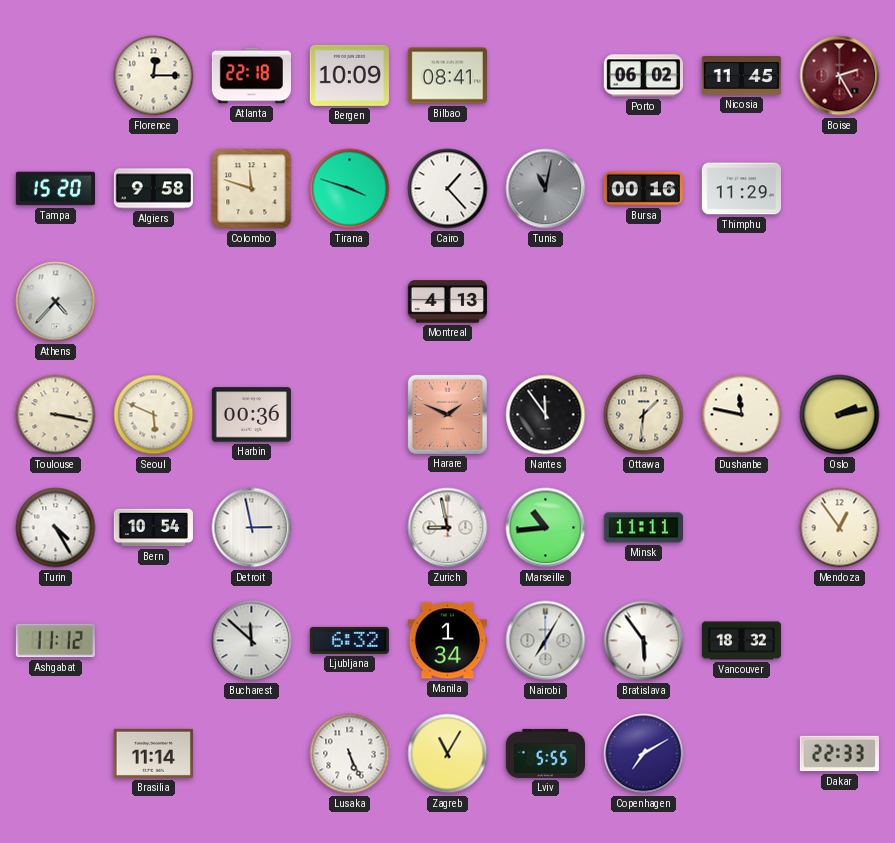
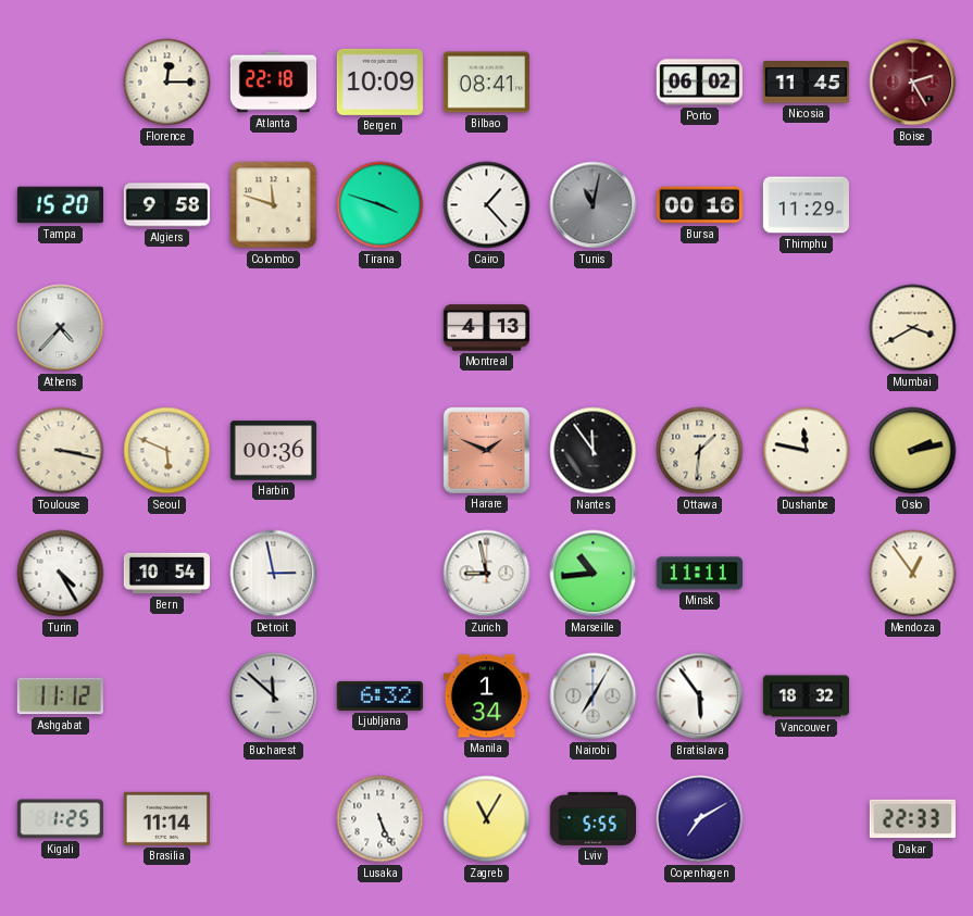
Mumbai: none -> 3:40 (913, 328)
Kigali: none -> 1:25 (60, 819)
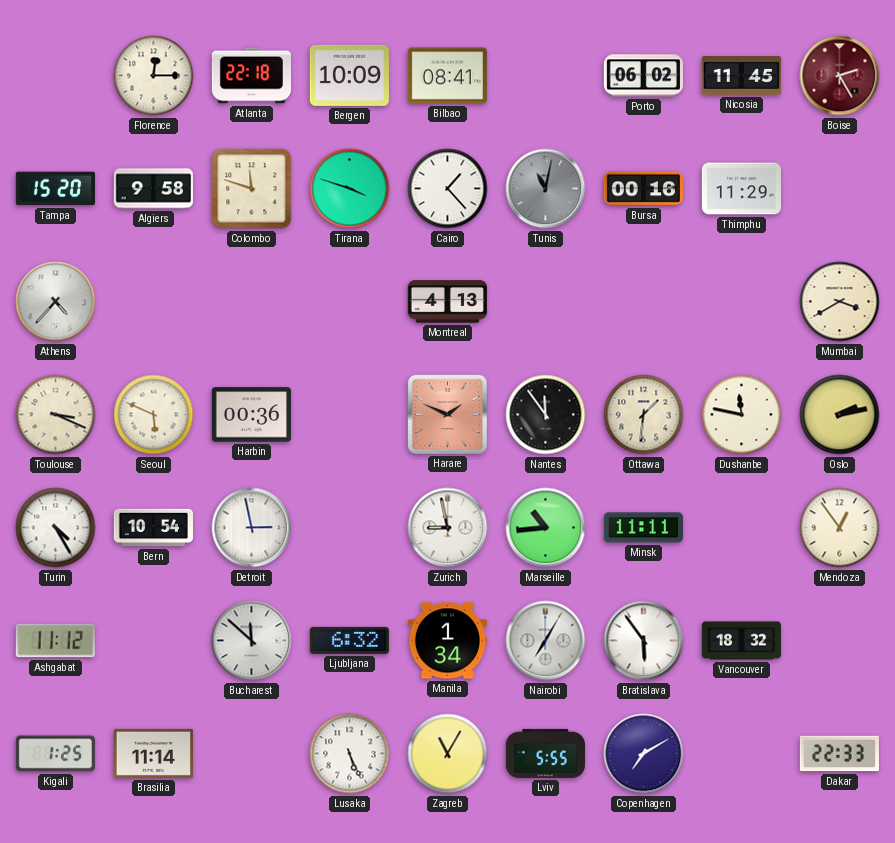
Toulouse: 3:17 -> 3:19 (56, 415)
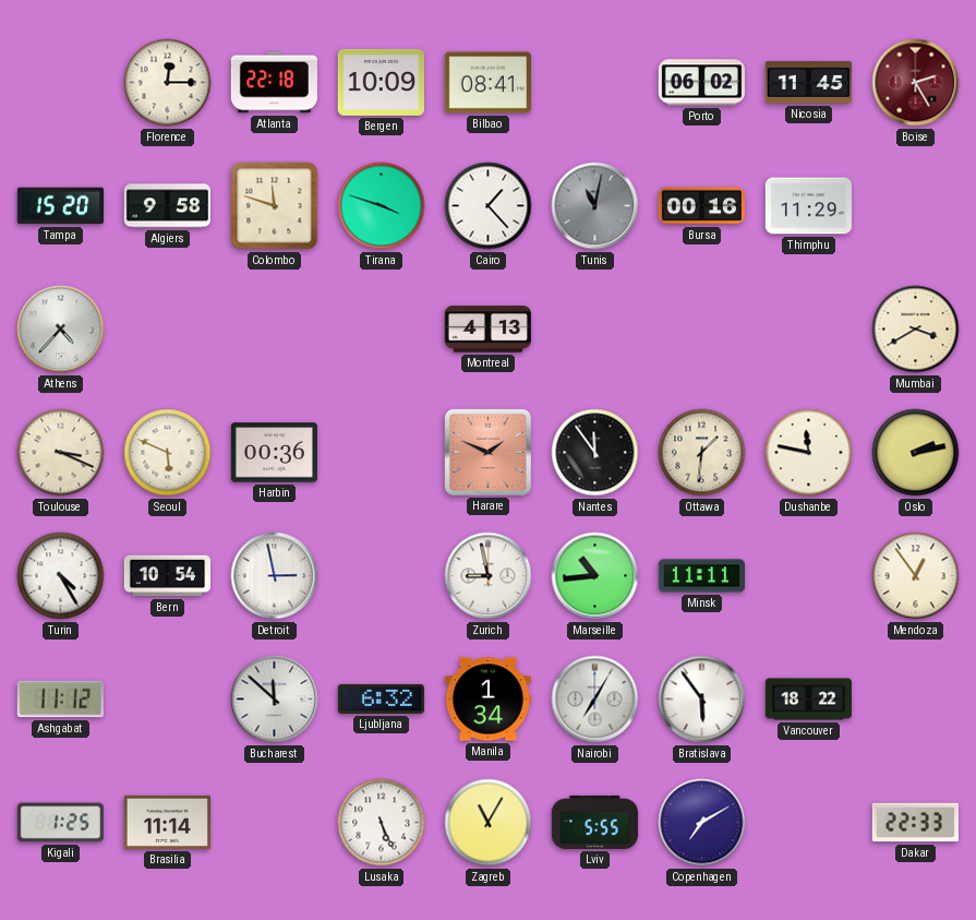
Vancouver: 18:32 -> 18:22 (808, 700)
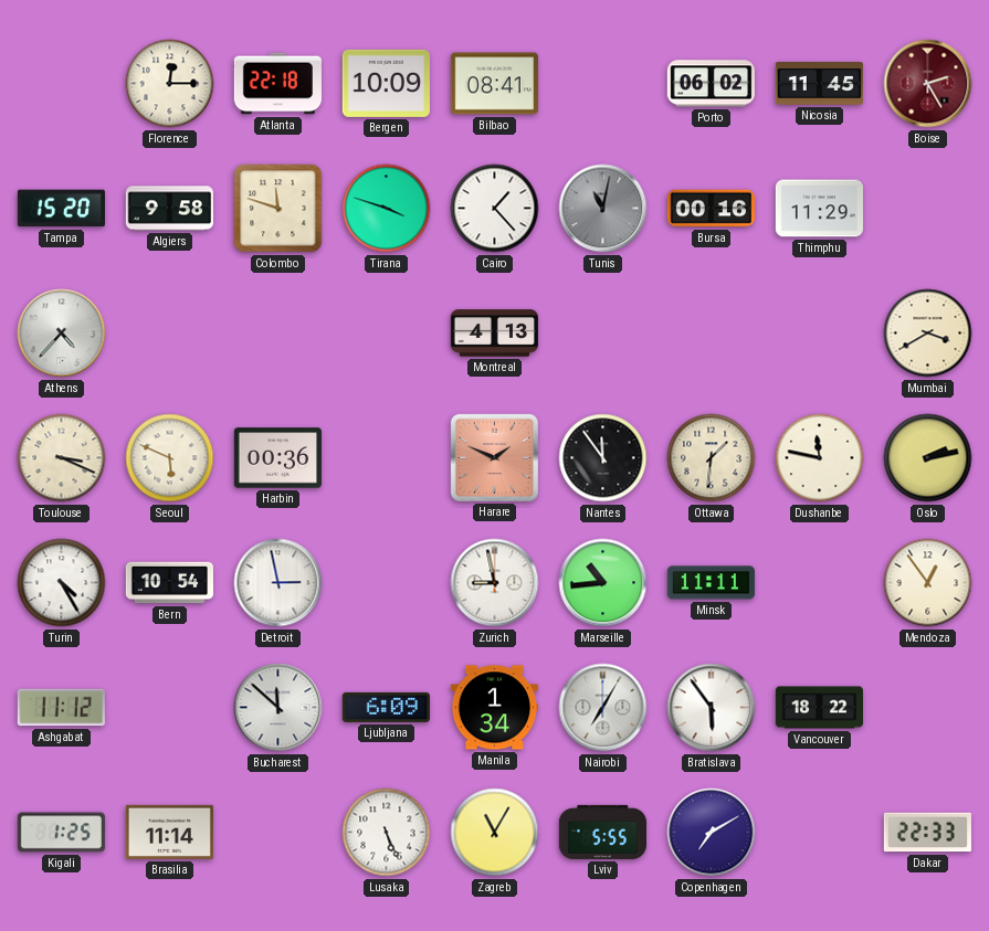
Ljubljana: 6:32 -> 6:09 (386, 707)
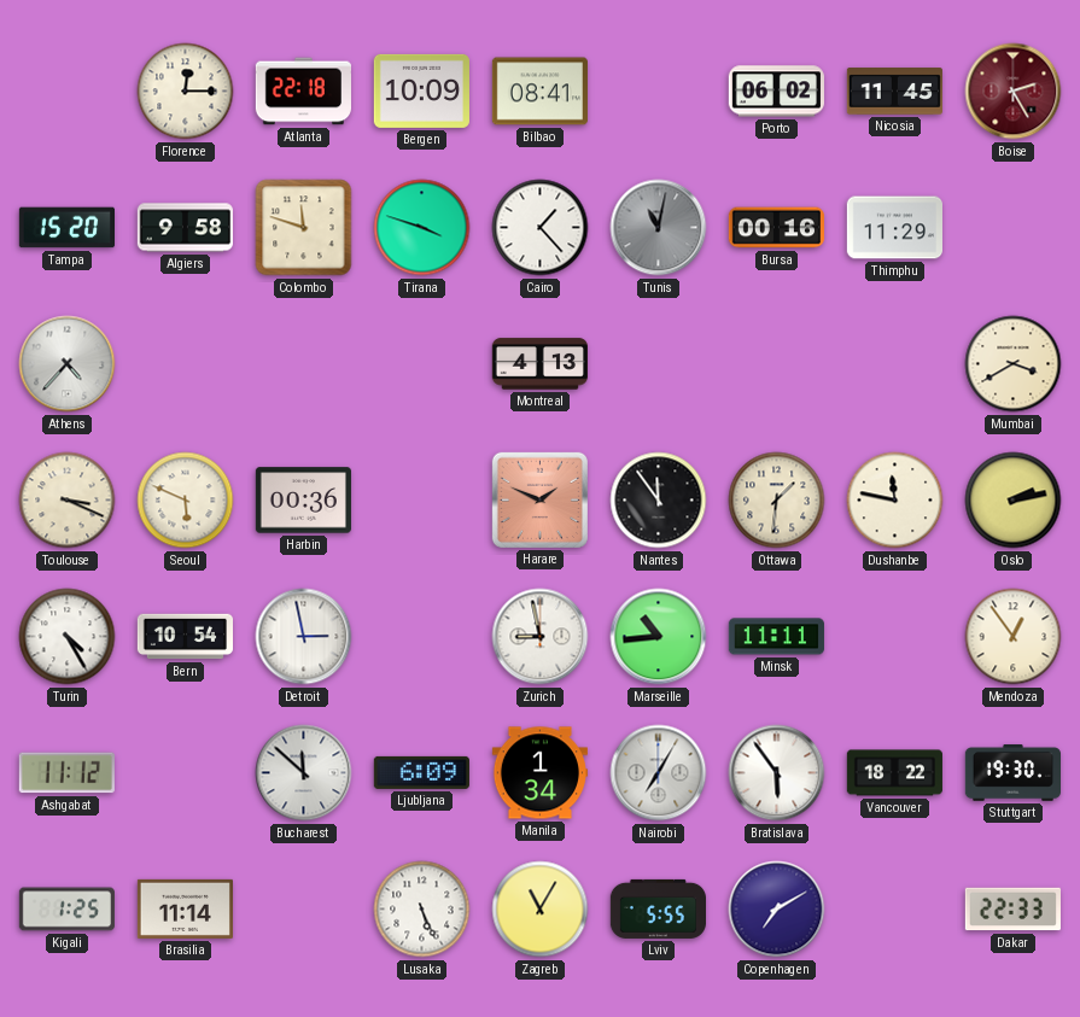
Stuttgart: none -> 19:30 (1012, 773)
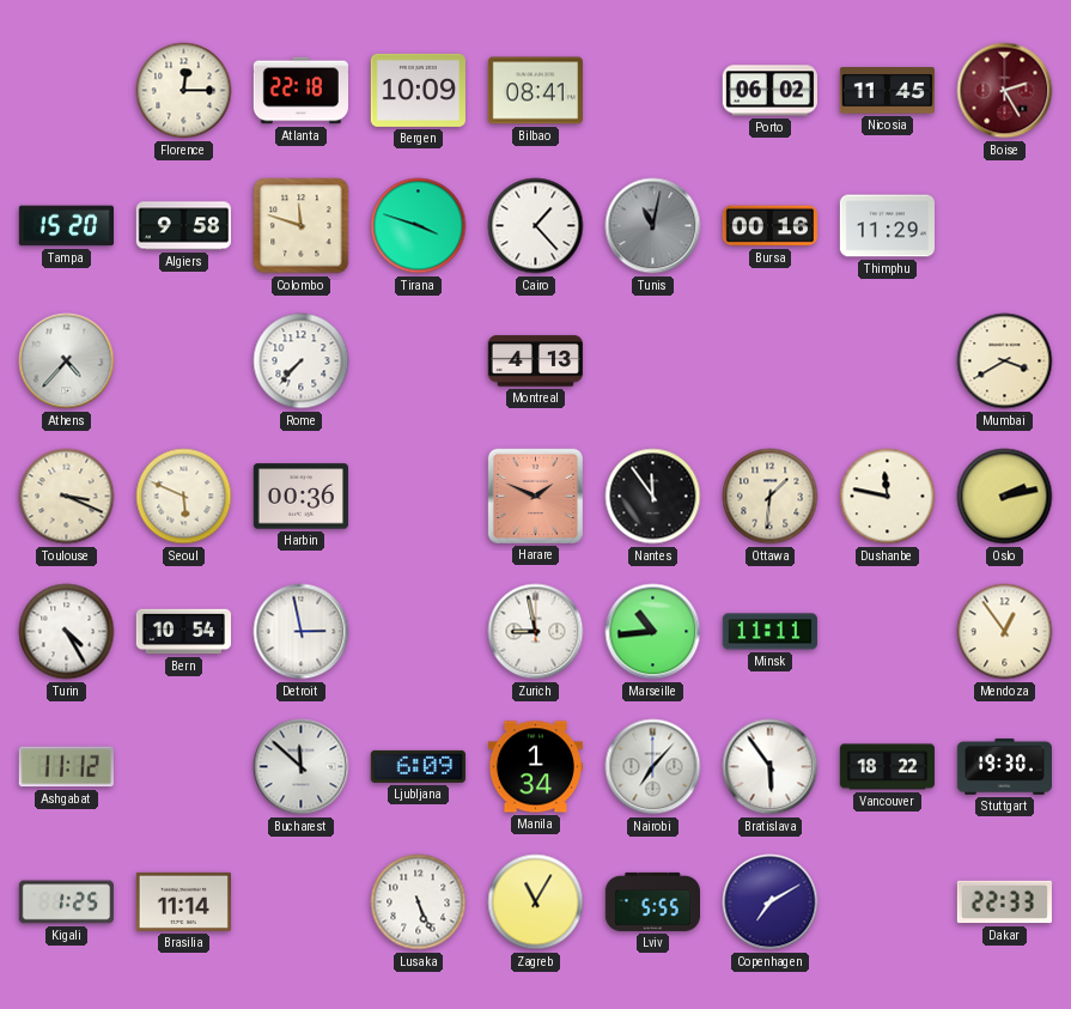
Rome: none -> 7:37 (302, 361)
Nairobi: 7:05 -> 7:07 (653, 767)
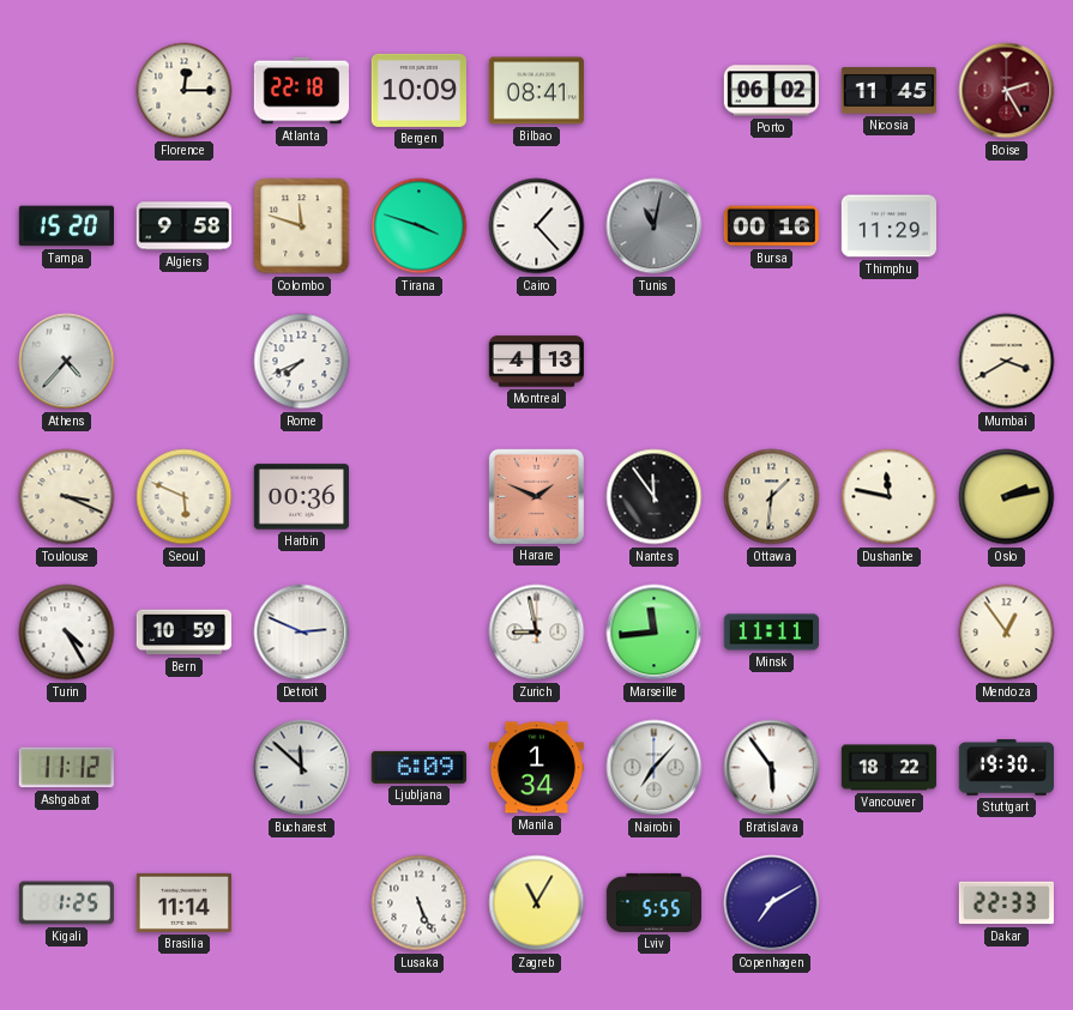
Rome: 7:37 -> 7:41 (302, 362)
Bern: 10:54 -> 10:59 (183, 633)
Detroit: 2:58 -> 2:49 (302, 633)
Marseille: 10:44 -> 11:44 (655, 633)
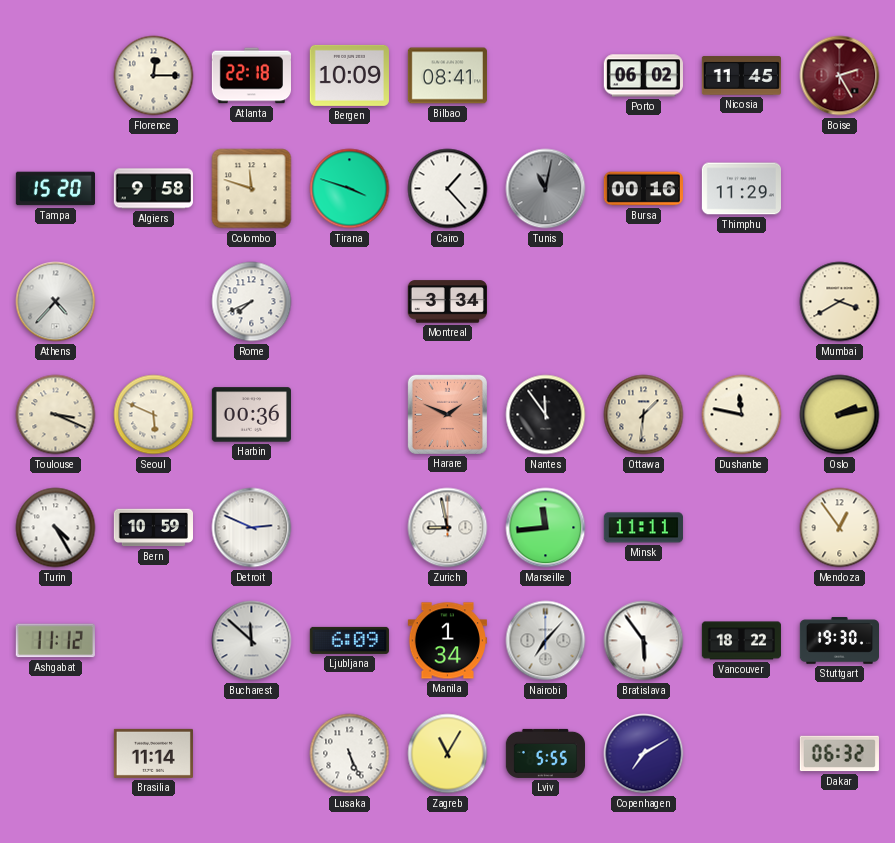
Montreal: 4:13 -> 3:34 (447, 302)
Kigali: 1:25 -> none (66, 903)
Dakar: 22:33 -> 06:32 (839, 754)
